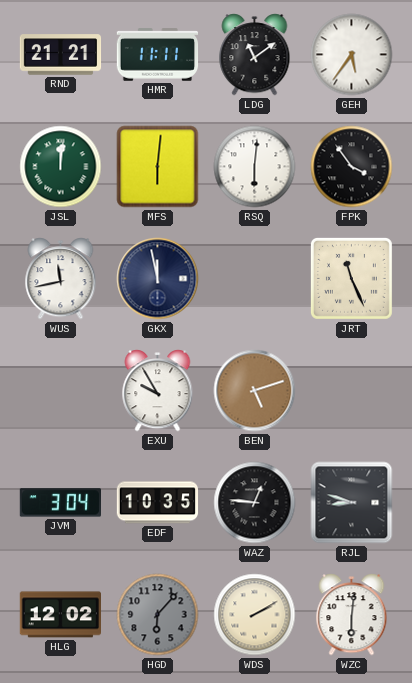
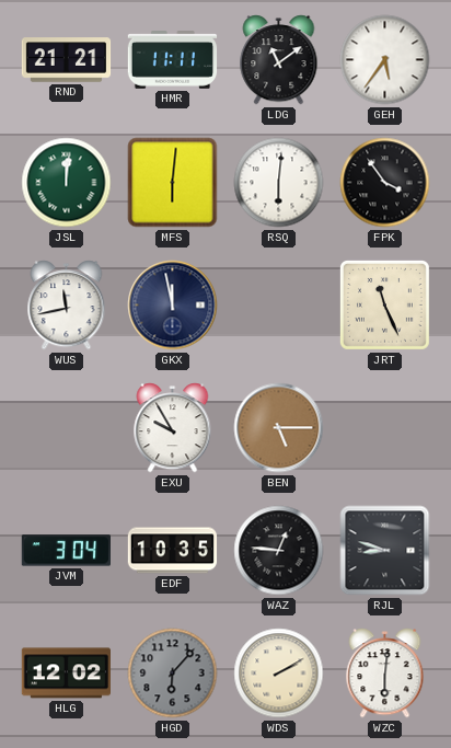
BEN: 5:12 -> 5:15 (279, 428)
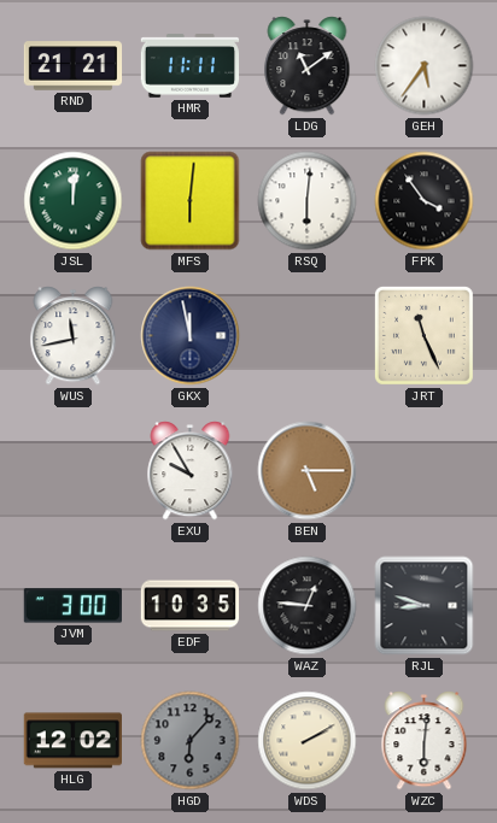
JVM: 3:04 -> 3:00 (72, 606)
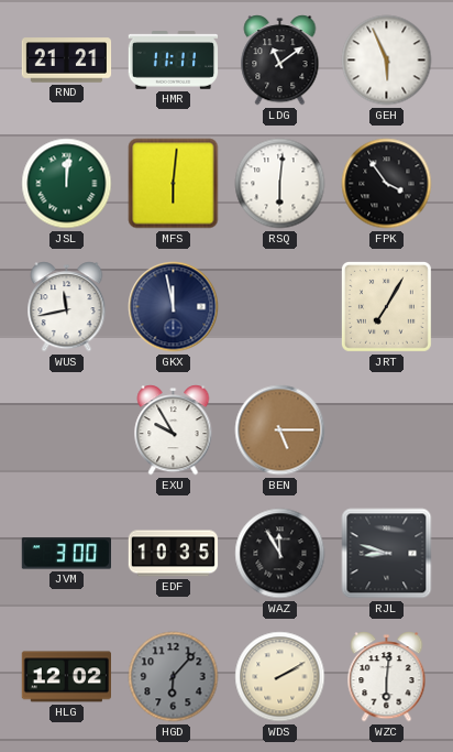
GEH: 5:36 -> 5:56 (387, 61)
JRT: 11:26 -> 7:05 (386, 306)
WAZ: 12:46 -> 11:55 (280, 554)
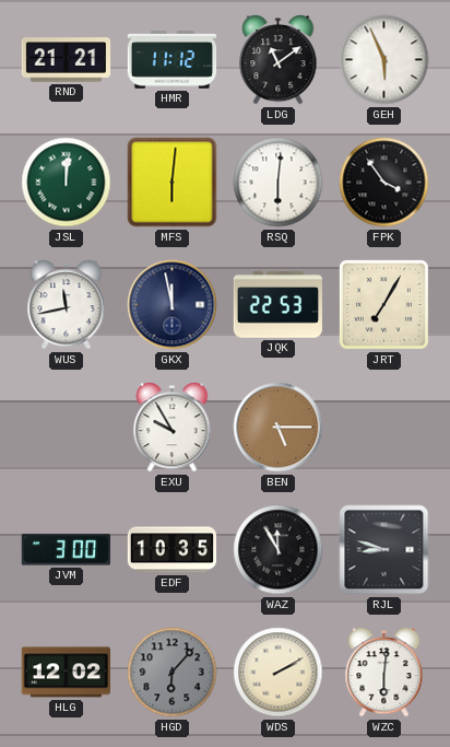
HMR: 11:11 -> 11:12 (173, 60)
JQK: none -> 22:53 (277, 305)
